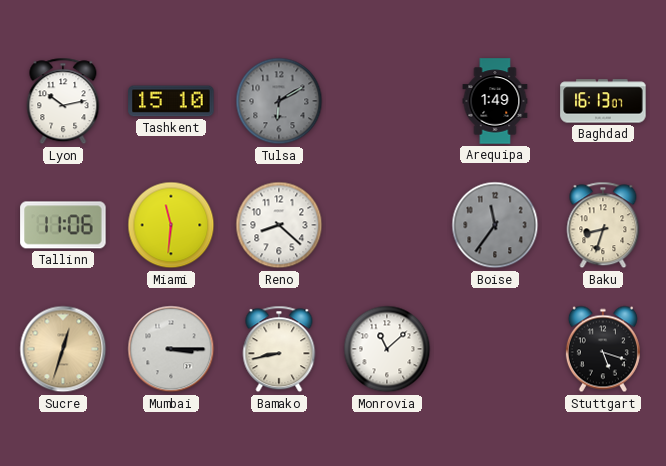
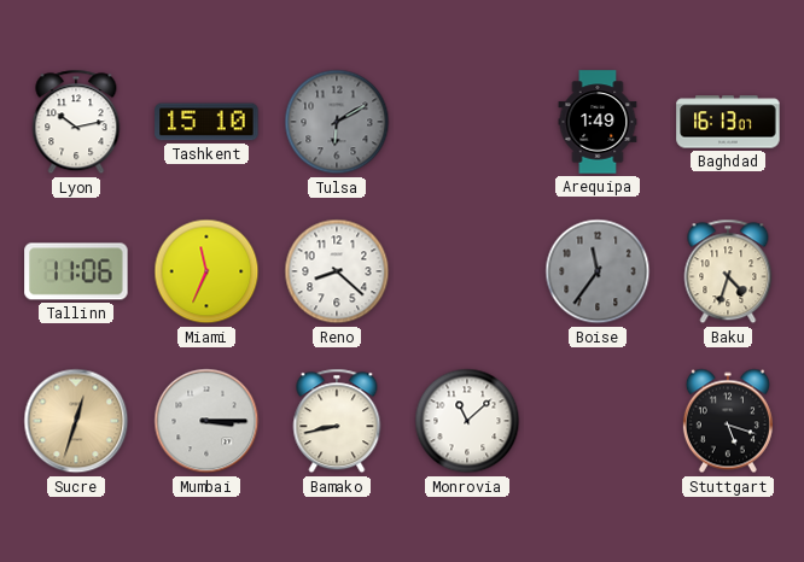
Miami: 11:31 -> 11:34 (206, 271)
Baku: 8:33 -> 4:33 (728, 271)
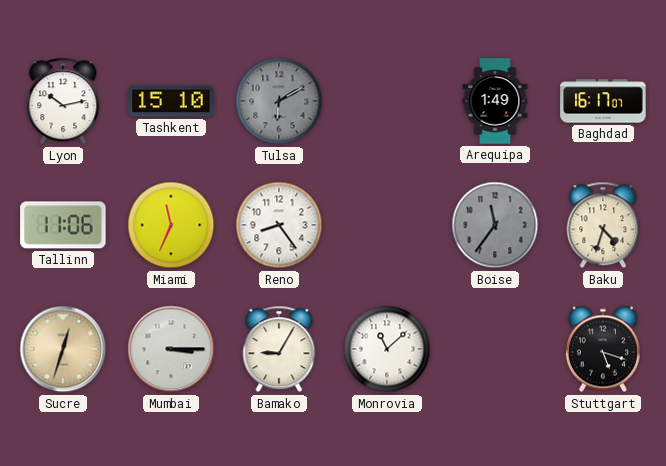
Baghdad: 16:13 -> 16:17 (603, 101)
Reno: 8:22 -> 8:24 (279, 225)
Bamako: 8:43 -> 9:05 (279, 349)
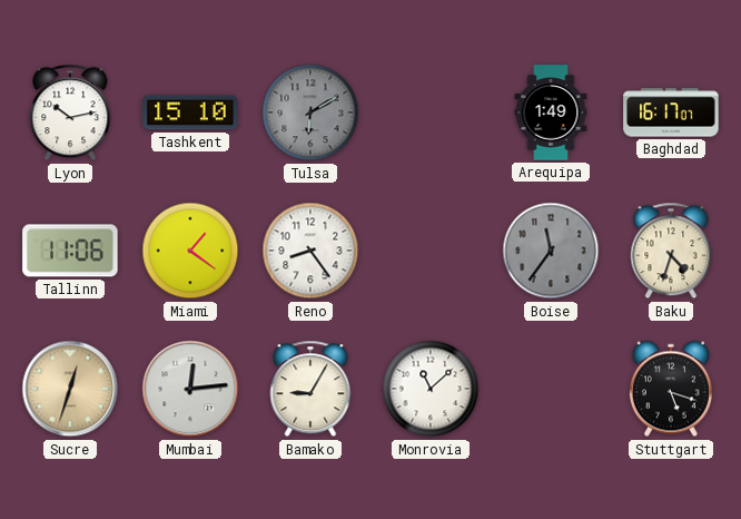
Miami: 11:34 -> 1:21 (190, 251)
Mumbai: 3:15 -> 12:14 (190, 389)
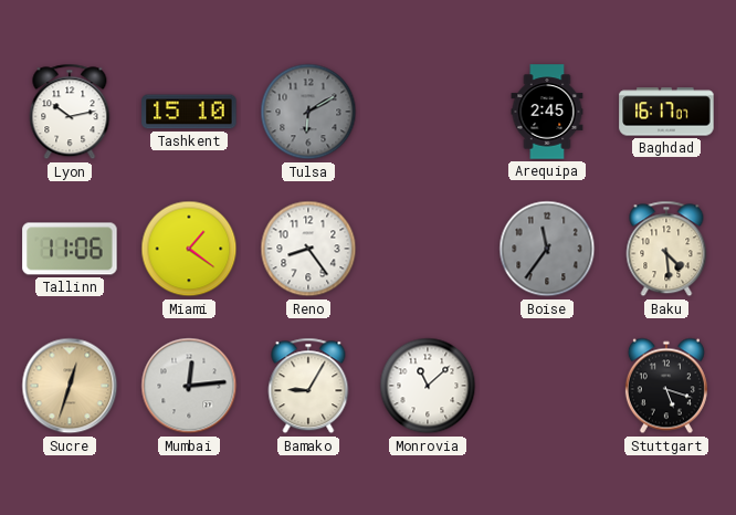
Arequipa: 1:49 -> 2:45 (547, 112)
Baku: 4:33 -> 4:29 (666, 249)
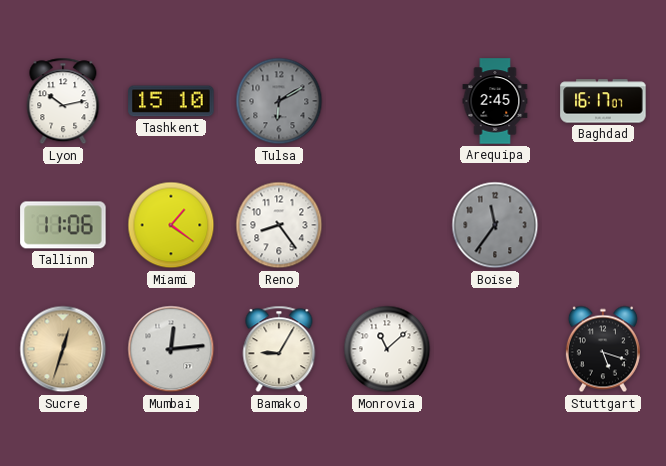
Baku: 4:29 -> none (666, 249)
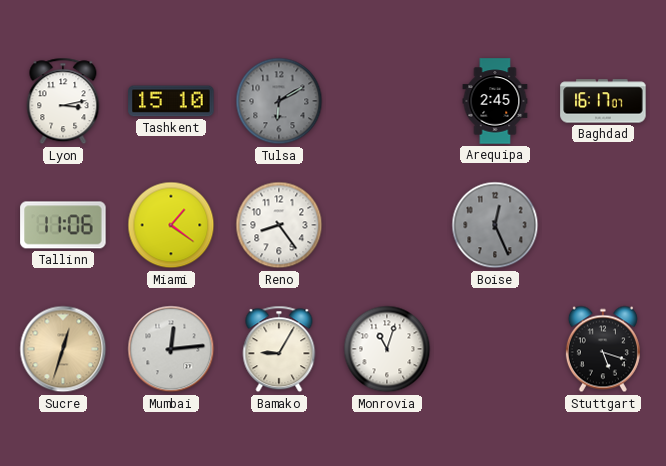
Lyon: 10:13 -> 3:13 (63, 101)
Boise: 11:36 -> 12:26 (495, 225)
Monrovia: 11:08 -> 11:03 (387, 349)
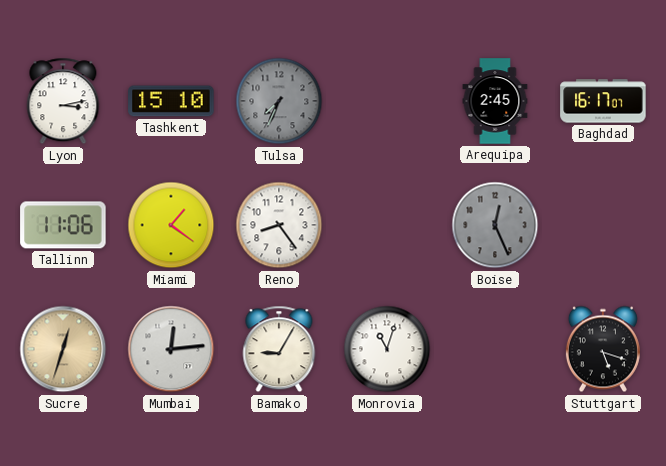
Tulsa: 6:10 -> 7:34 (279, 101)
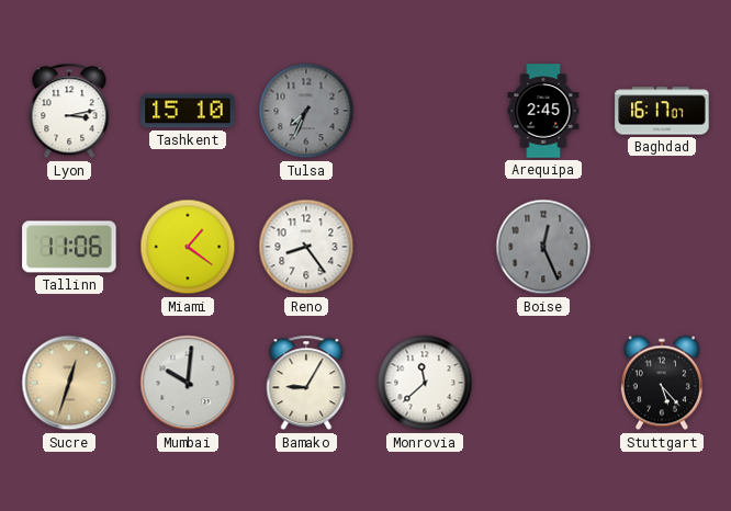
Mumbai: 12:14 -> 10:01 (188, 383)
Monrovia: 11:03 -> 11:38 (425, 383)
Stuttgart: 5:18 -> 5:23 (662, 383)
